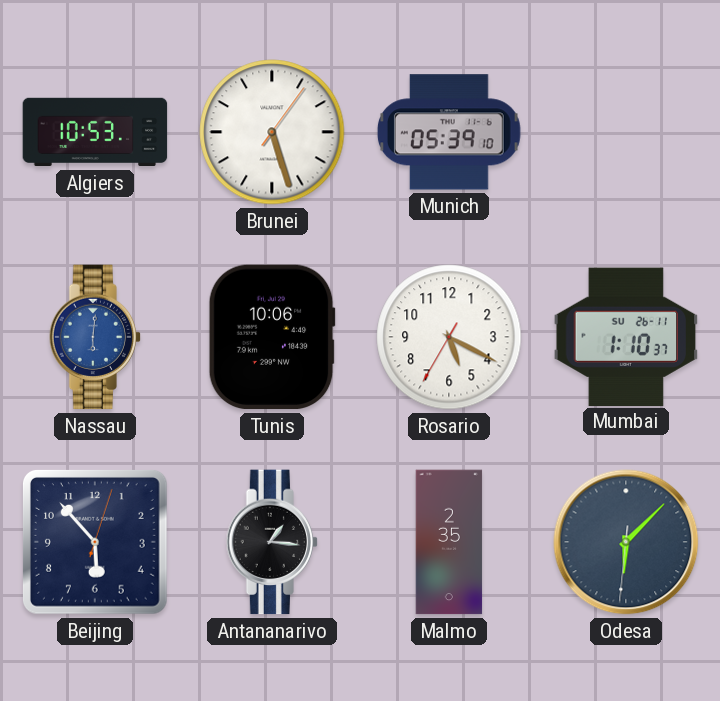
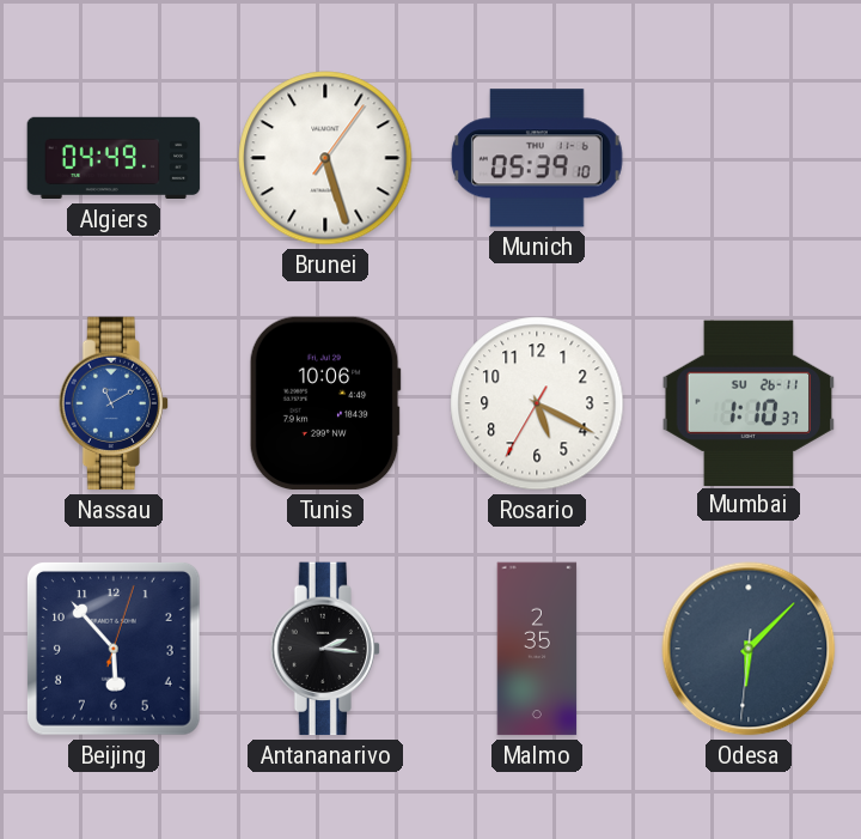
Algiers: 10:53 -> 04:49 (114, 158)
Nassau: 6:01 -> 11:10 (114, 403)
Antananarivo: 1:16 -> 2:16 (325, 649)
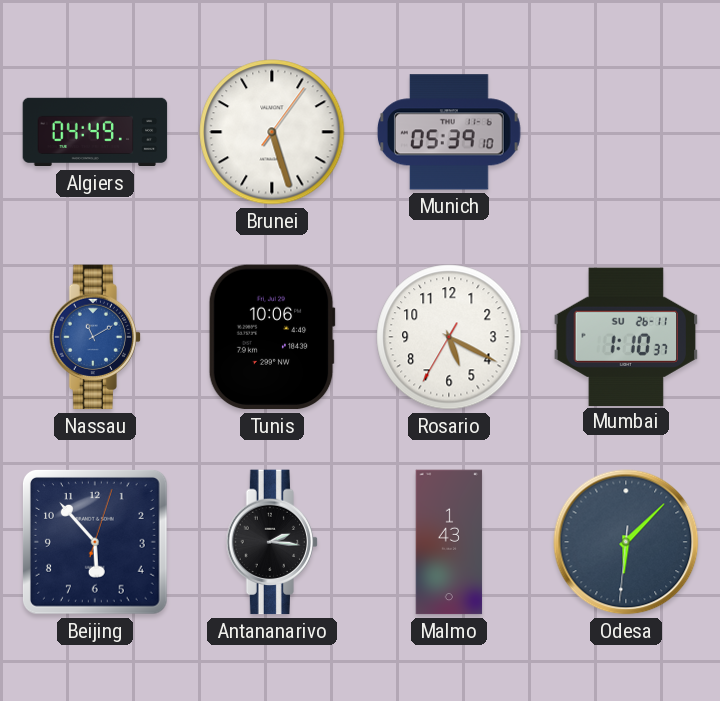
Malmo: 2:35 -> 1:43 (449, 542)
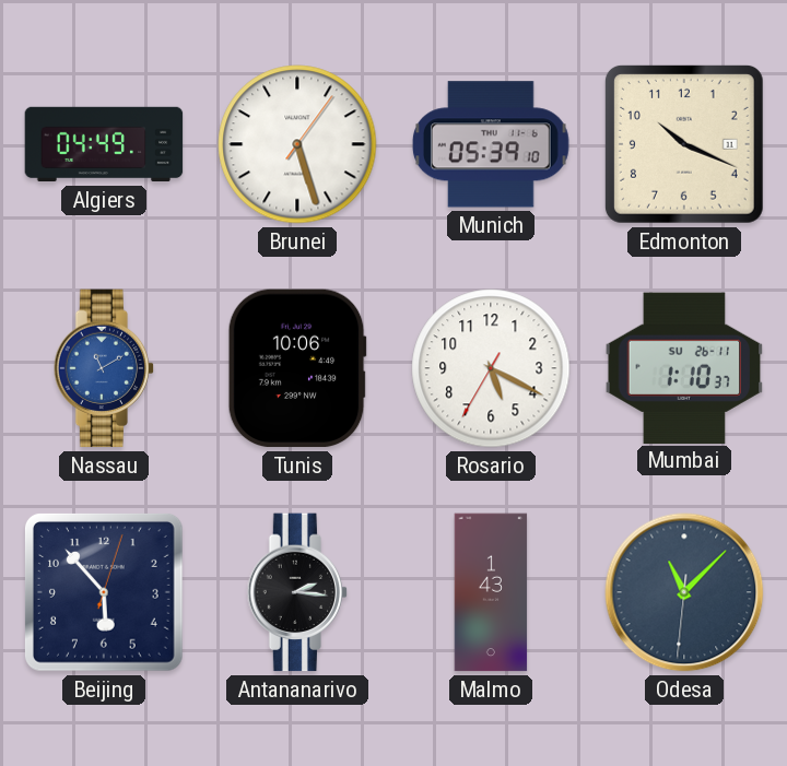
Edmonton: none -> 10:19 (684, 144)
Odesa: 6:07 -> 11:07 (684, 592)
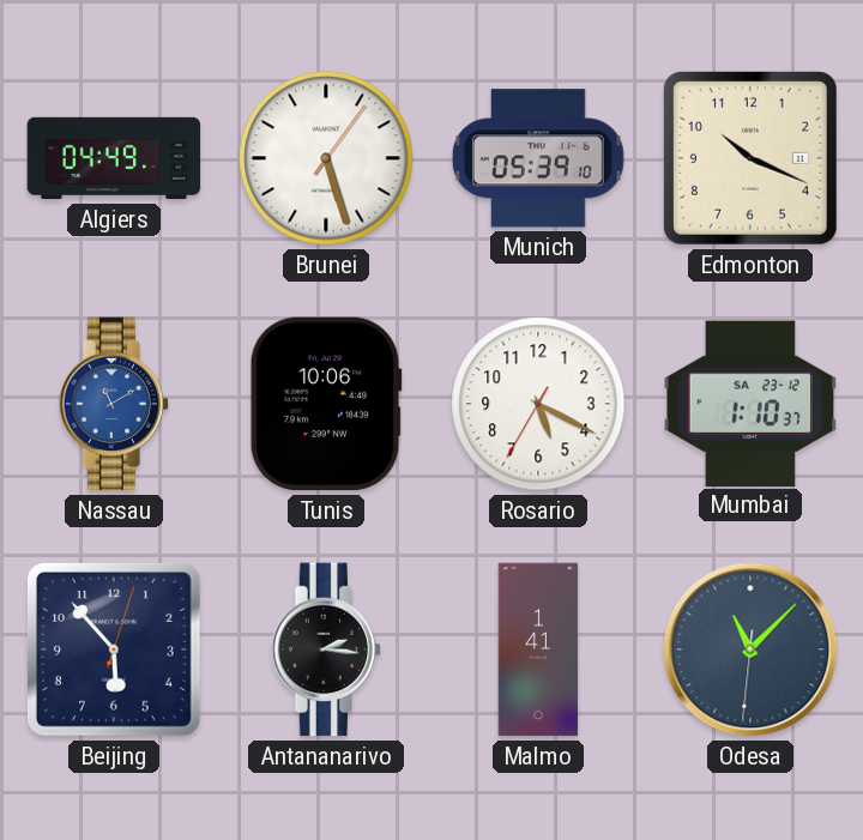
Mumbai date: SU 26-11 -> SA 23-12 (750, 403)
Malmo: 1:43 -> 1:41 (538, 649)
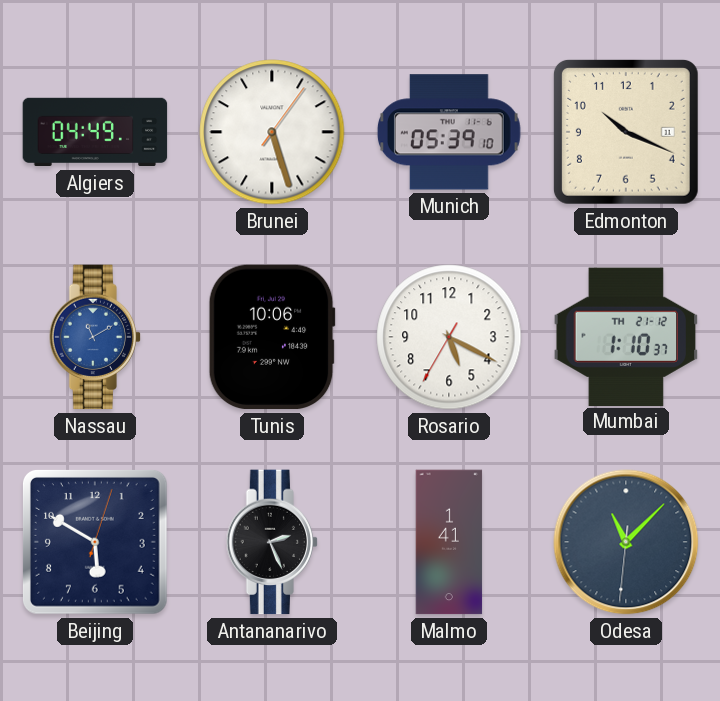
Mumbai date: SA 23-12 -> TH 21-12 (626, 336)
Beijing: 5:53 -> 5:50 (95, 542)
Antananarivo: 2:16 -> 2:26 (272, 542)
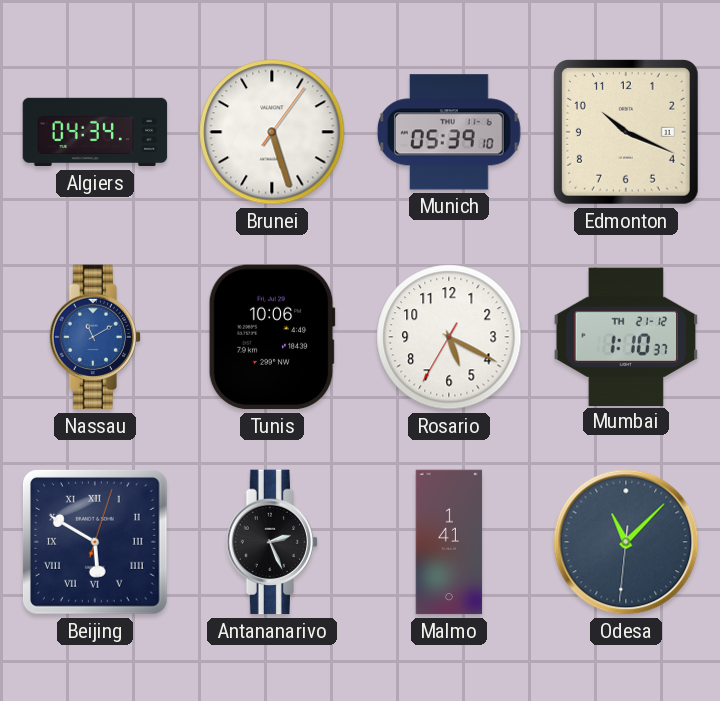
Algiers: 04:49 -> 04:34 (95, 132)
Beijing numerals: Arabic -> Roman (95, 542)
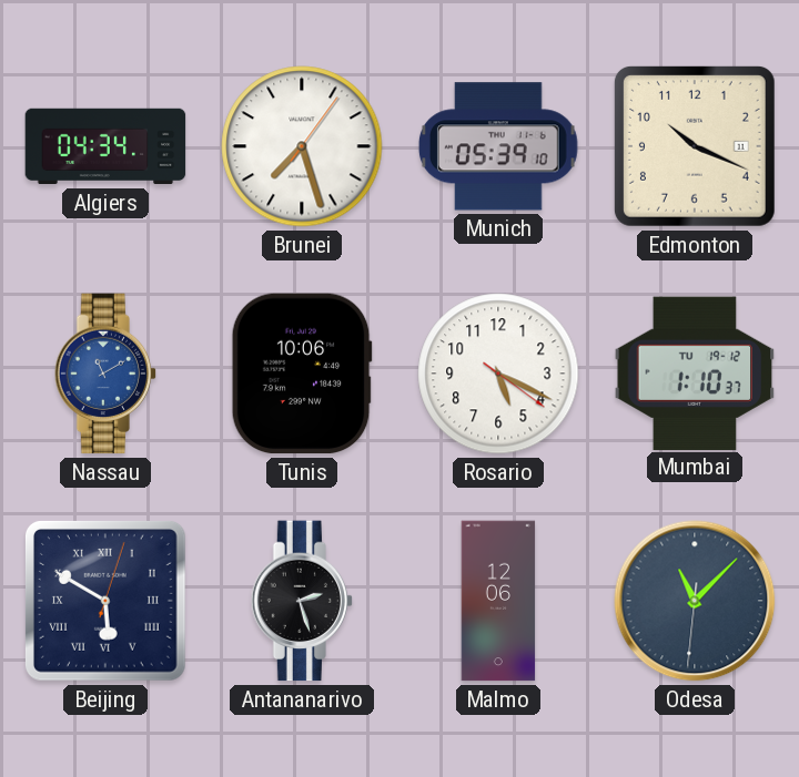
Brunei: 5:27 -> 7:27 (302, 146)
Rosario: 5:19:35 -> 5:19:21 (498, 374)
Mumbai date: TH 21-12 -> TU 19-12 (695, 372)
Antananarivo: 2:26 -> 2:27 (302, 601)
Malmo: 1:41 -> 12:06 (498, 601)
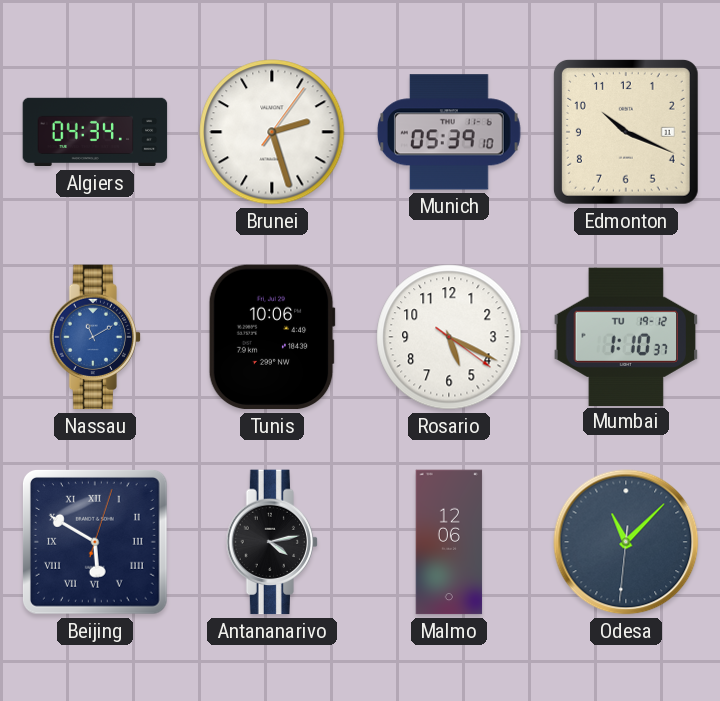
Brunei: 7:27 -> 2:27 (272, 132)
Antananarivo: 2:27 -> 4:13 (272, 542)
